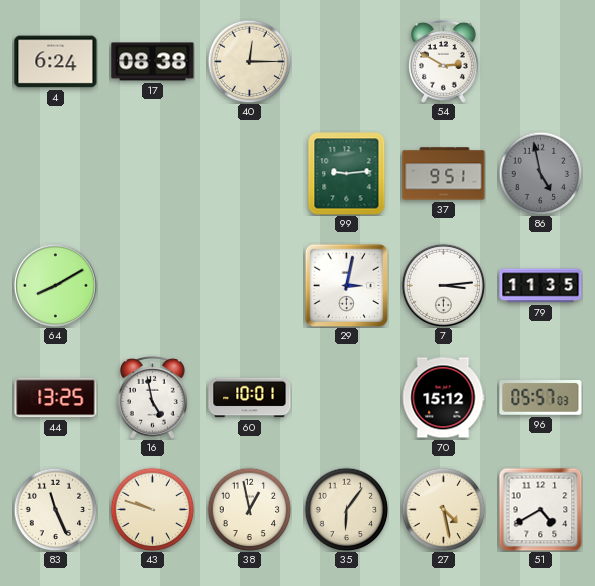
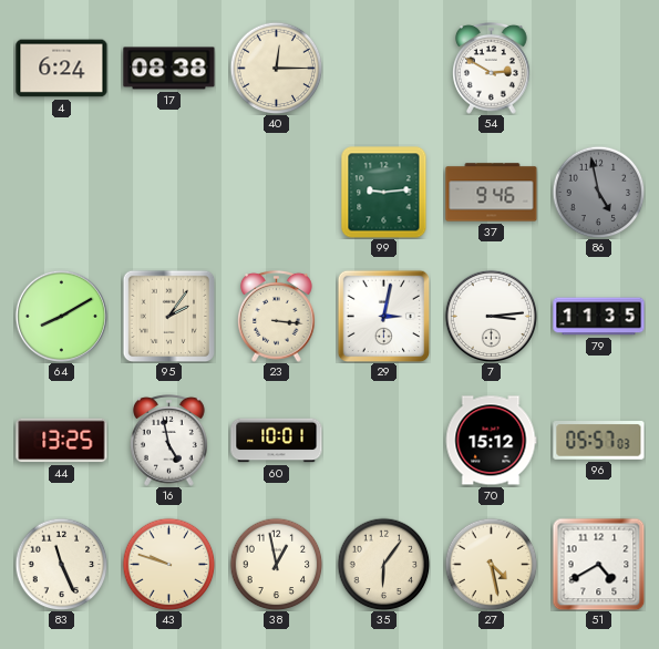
37: 9:51 -> 9:46 (492, 193)
95: none -> 2:06 (168, 316)
23: none -> 3:16 (277, 316)
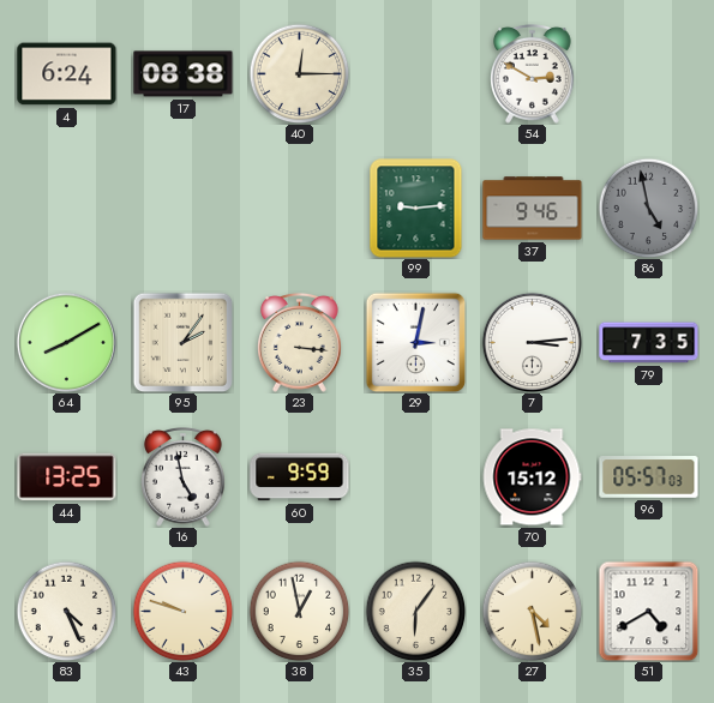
79: 11:35 -> 7:35 (649, 343)
60: 10:01 -> 9:59 (300, 477)
83: 11:26 -> 4:26 (66, 611)
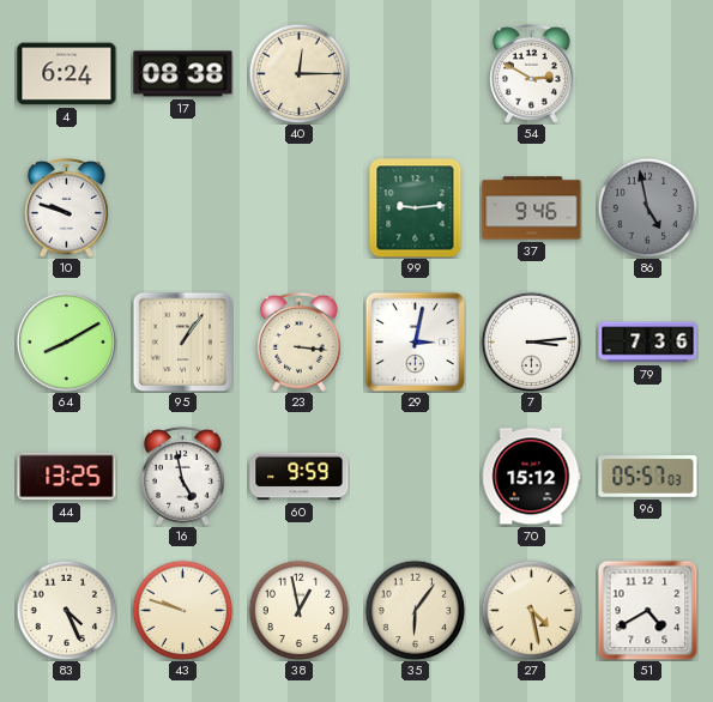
10: none -> 9:48 (67, 207)
95: 2:06 -> 1:06 (182, 341)
79: 7:35 -> 7:36 (648, 343)
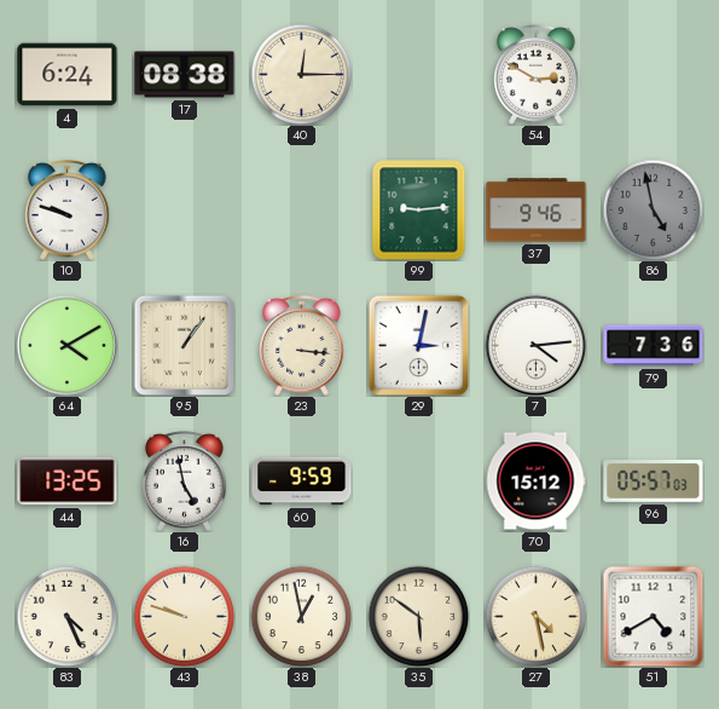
64: 8:10 -> 4:10 (66, 345)
7: 3:14 -> 4:14 (535, 345)
35: 6:06 -> 5:51 (418, 616)
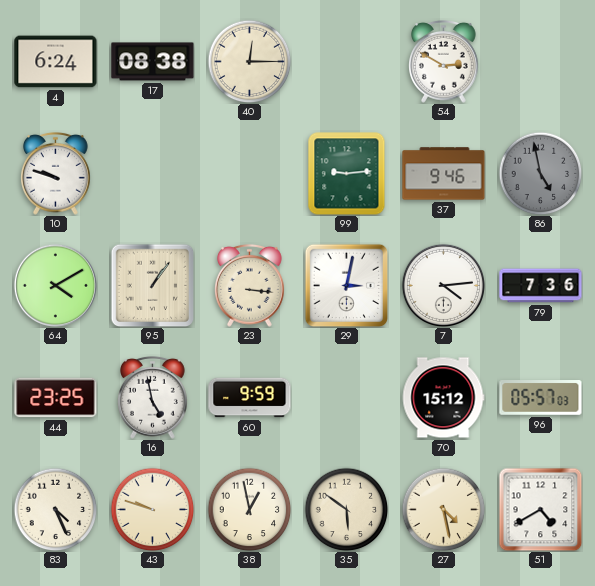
44: 13:25 -> 23:25 (56, 398)
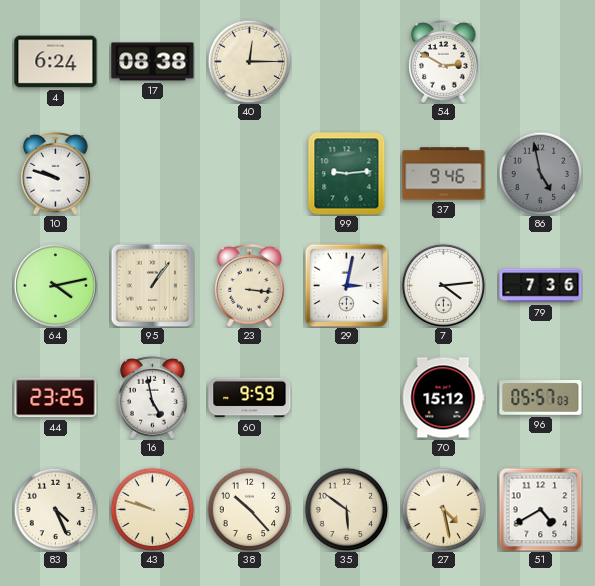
64: 4:10 -> 4:13 (55, 285)
38: 12:58 -> 10:23 (249, 509)
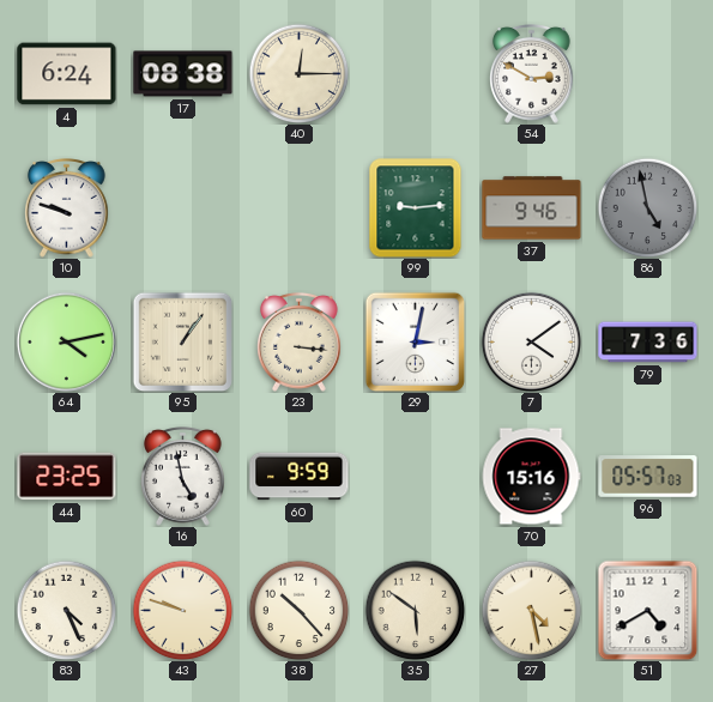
7: 4:14 -> 4:09 (531, 341)
70: 15:12 -> 15:16 (531, 477)
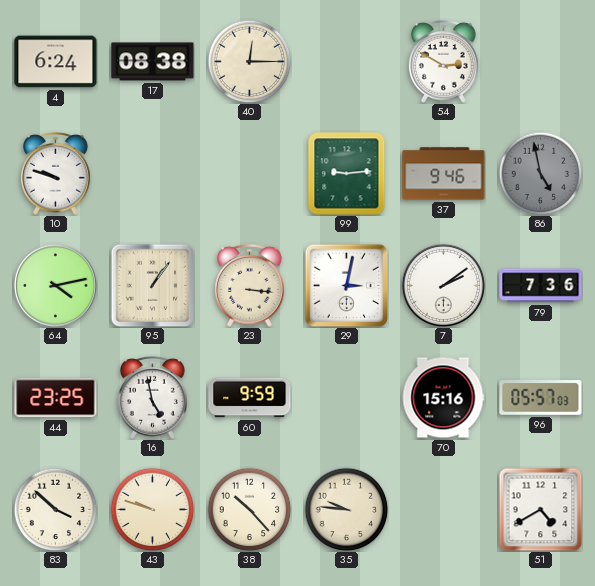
7: 4:09 -> 2:09 (443, 285)
83: 4:26 -> 3:52 (55, 509)
35: 5:51 -> 9:46 (346, 509)
27: 4:28 -> none (531, 610)
